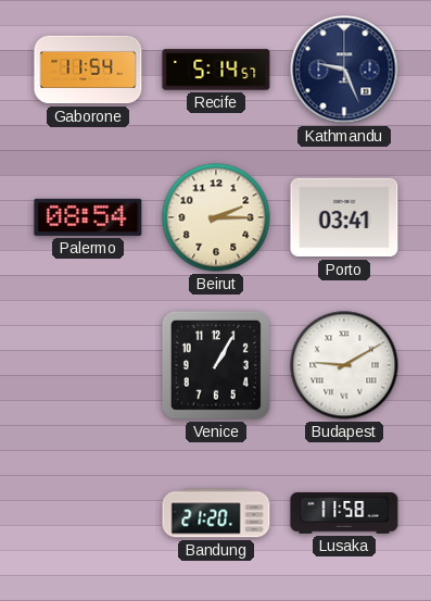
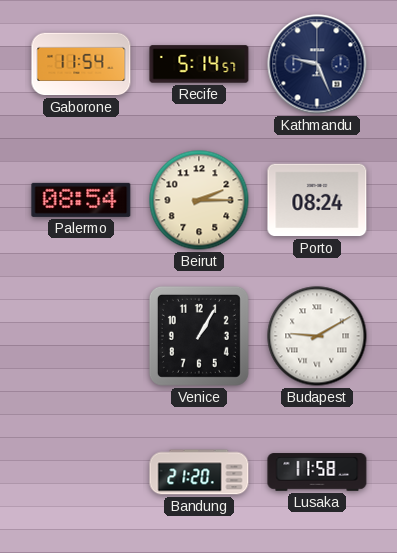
Porto: 03:41 -> 08:24 (317, 200)
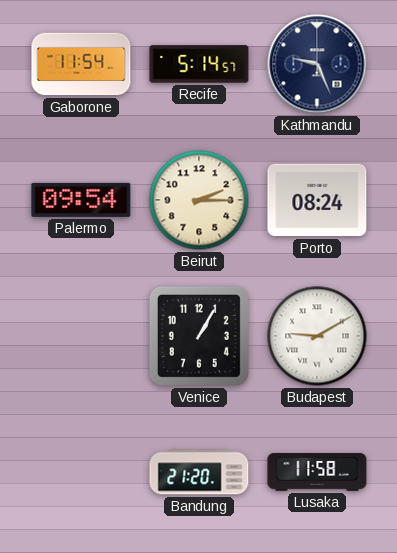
Palermo: 08:54 -> 09:54 (81, 200)
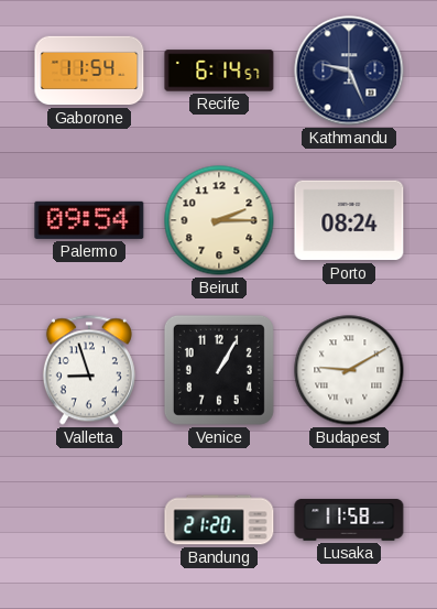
Recife: 5:14 -> 6:14 (219, 70)
Valletta: none -> 8:57 (89, 370)
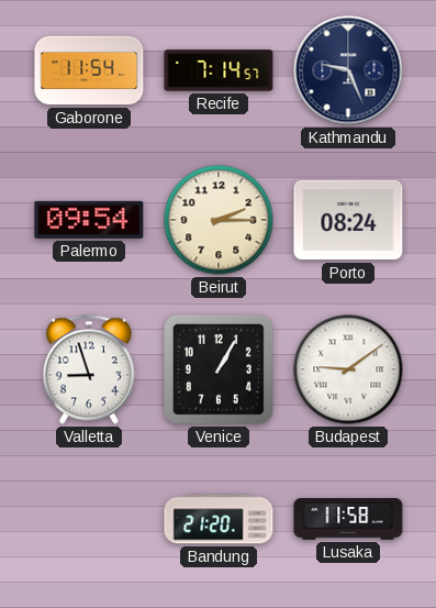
Recife: 6:14 -> 7:14 (219, 70)
Budapest: 9:10 -> 9:09 (348, 369)
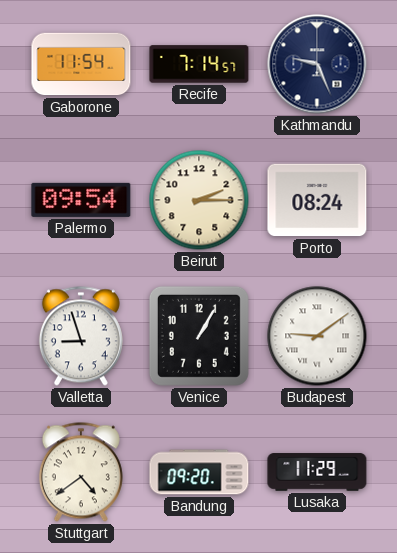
Stuttgart: none -> 4:39 (81, 472)
Bandung: 21:20 -> 09:20 (199, 472)
Lusaka: 11:58 -> 11:29 (317, 472)
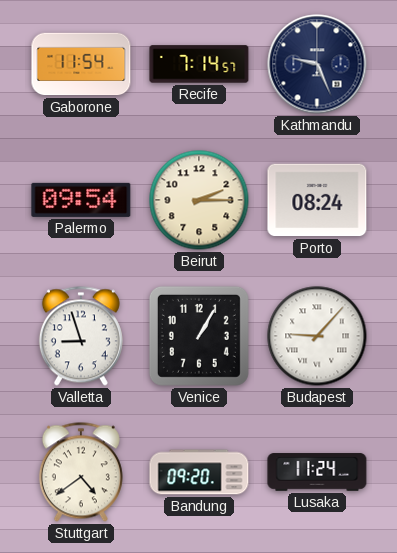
Budapest: 9:09 -> 9:07 (317, 336)
Lusaka: 11:29 -> 11:24 (317, 472)
